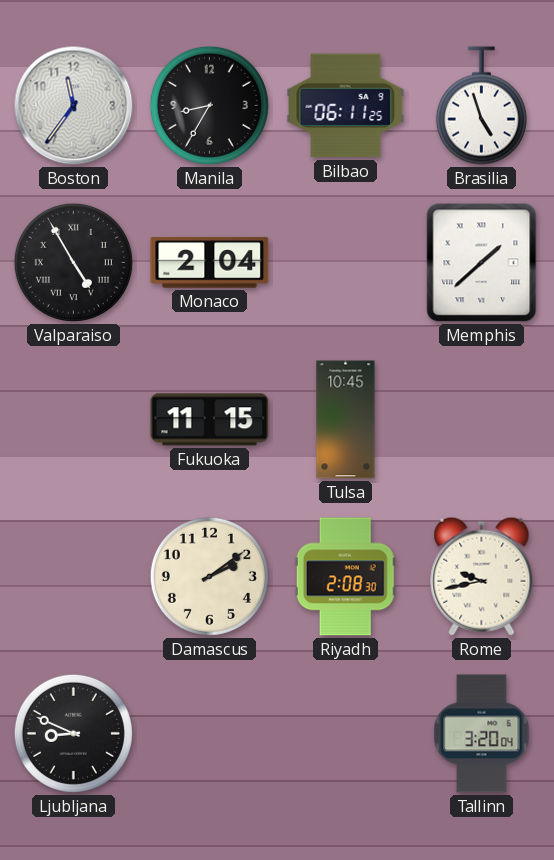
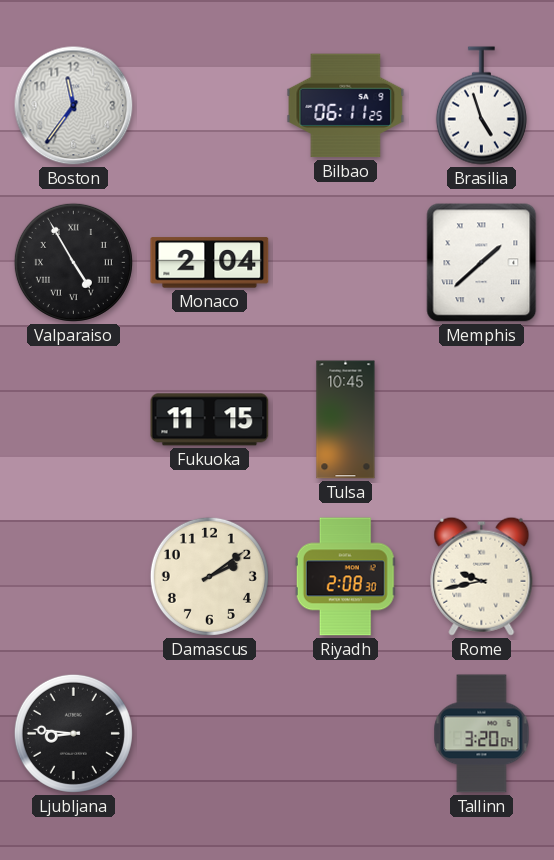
Manila: 8:35 -> none (209, 105)
Ljubljana: 8:49 -> 8:46 (73, 733)
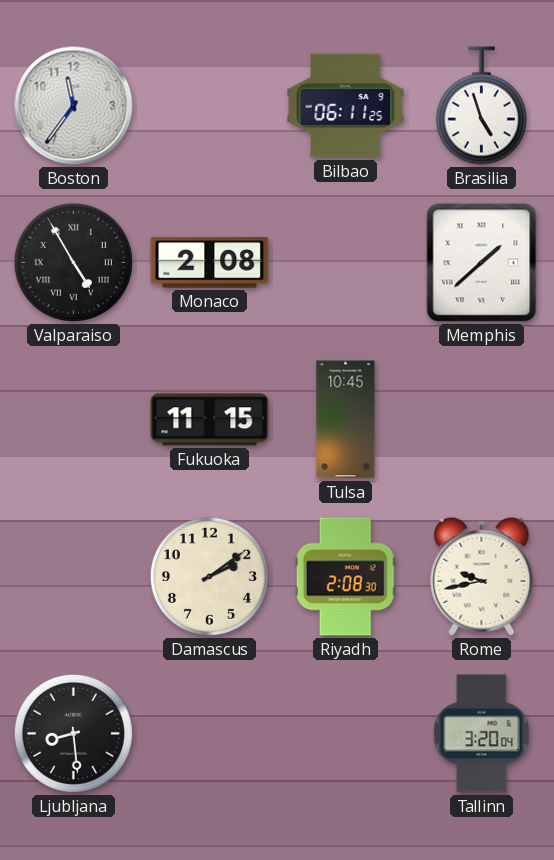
Monaco: 2:04 -> 2:08 (210, 263)
Ljubljana: 8:46 -> 8:29 (73, 733)
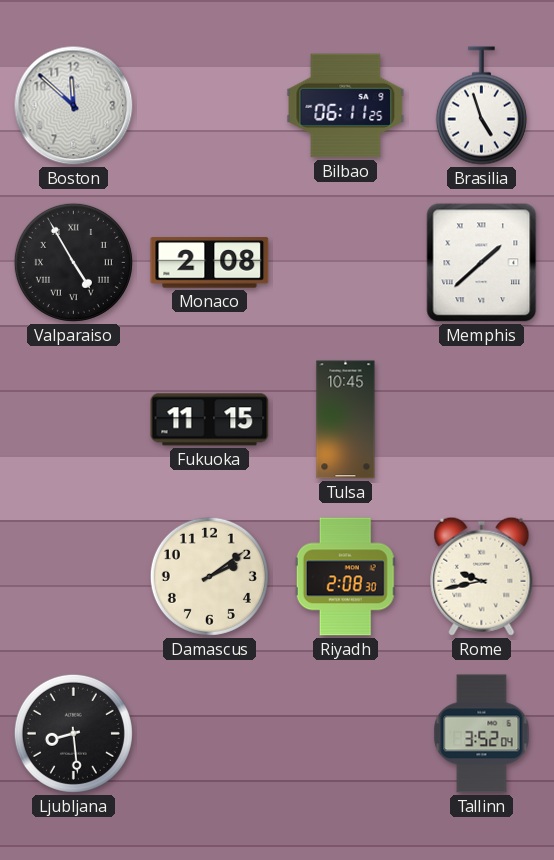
Boston: 11:36 -> 11:52 (74, 106)
Tallinn: 3:20 -> 3:52 (482, 734)
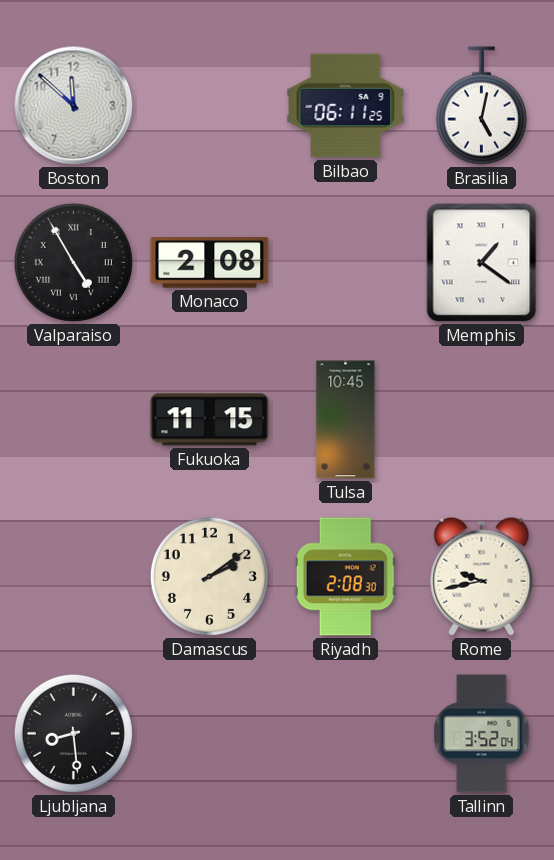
Brasilia: 4:57 -> 5:02 (481, 106)
Memphis: 1:38 -> 1:21 (482, 263)
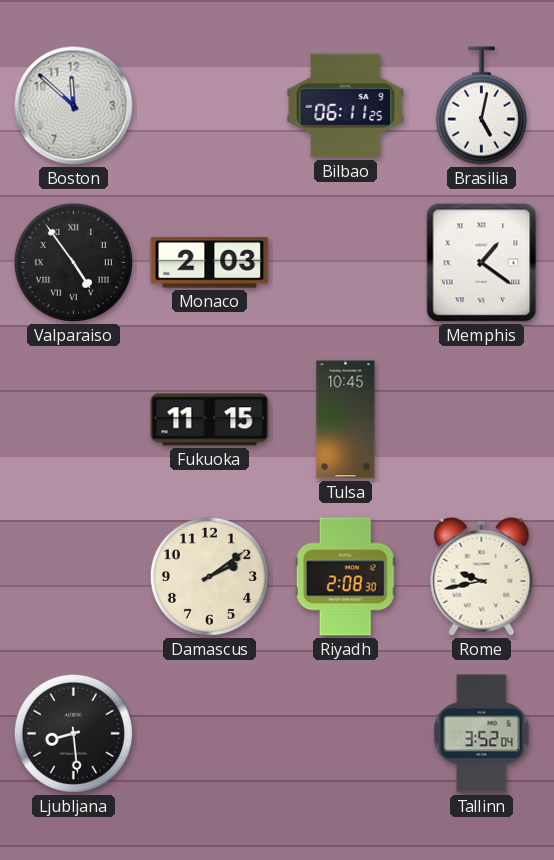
Valparaiso: 4:55 -> 4:54 (73, 262)
Monaco: 2:08 -> 2:03 (210, 263)
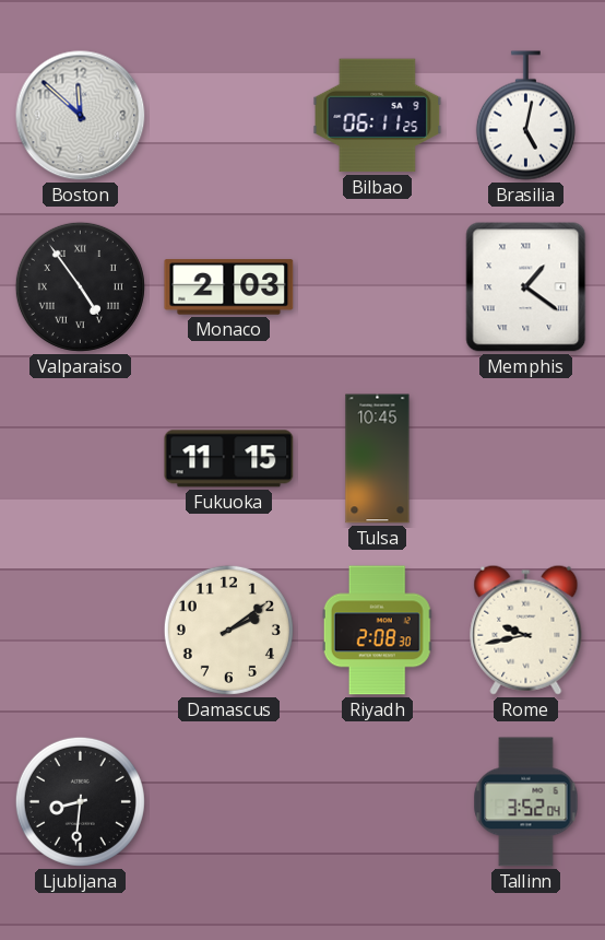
Ljubljana: 8:29 -> 8:31 (80, 801)
